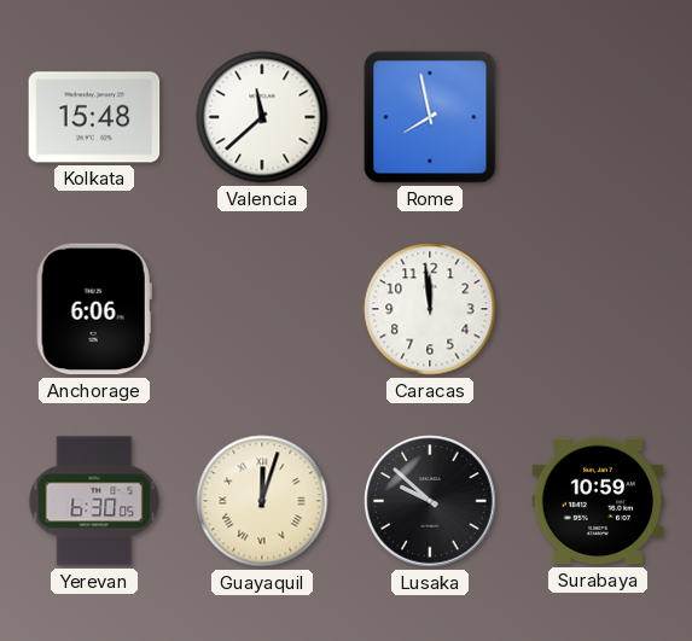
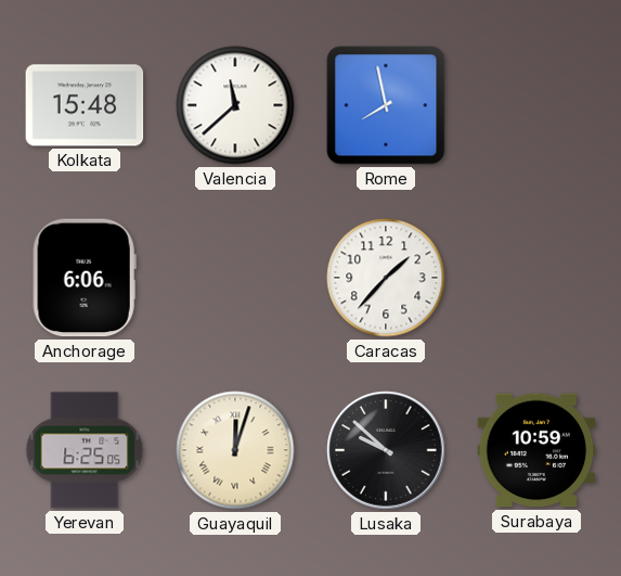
Caracas: 11:59 -> 1:37 (386, 278)
Yerevan: 6:30 -> 6:25 (85, 450)
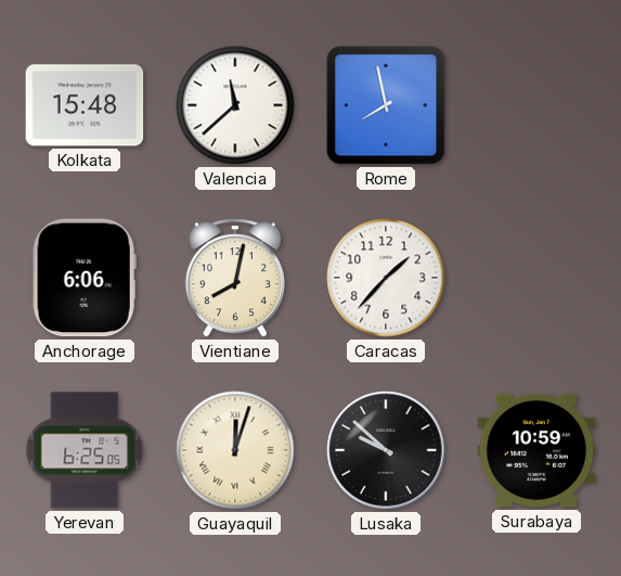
Vientiane: none -> 8:02 (235, 278)
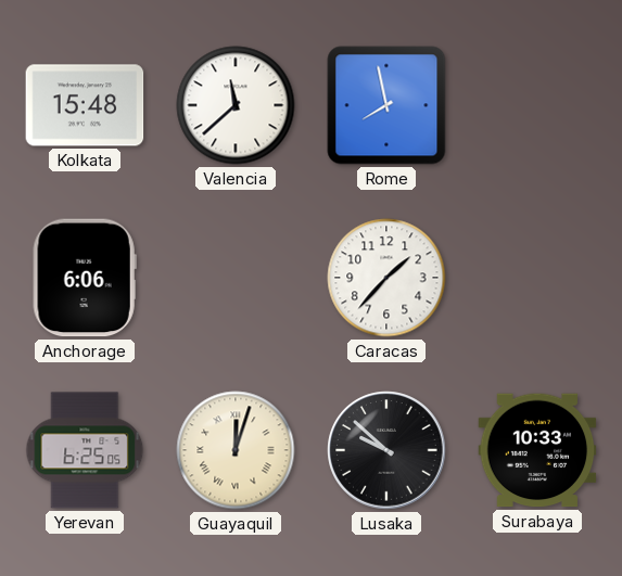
Vientiane: 8:02 -> none (235, 278)
Surabaya: 10:59 -> 10:33 (537, 450)
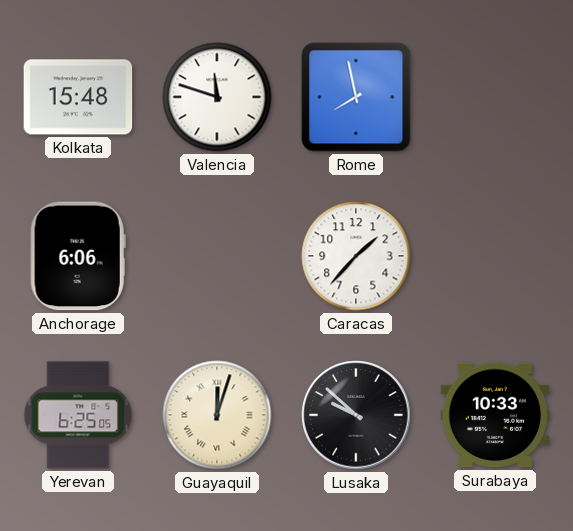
Valencia: 11:38 -> 11:48 (217, 97)
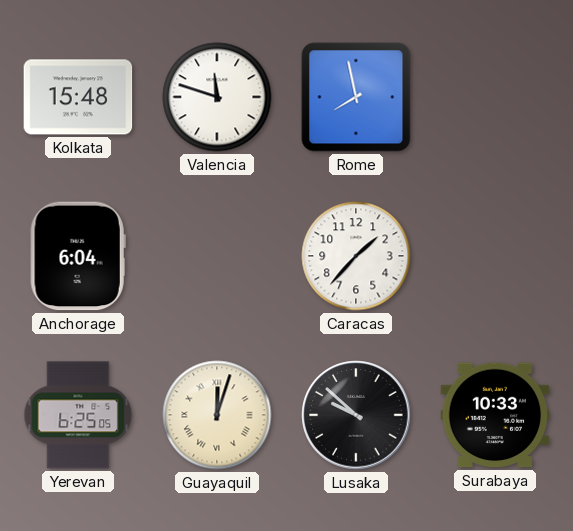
Anchorage: 6:06 -> 6:04 (78, 256)
